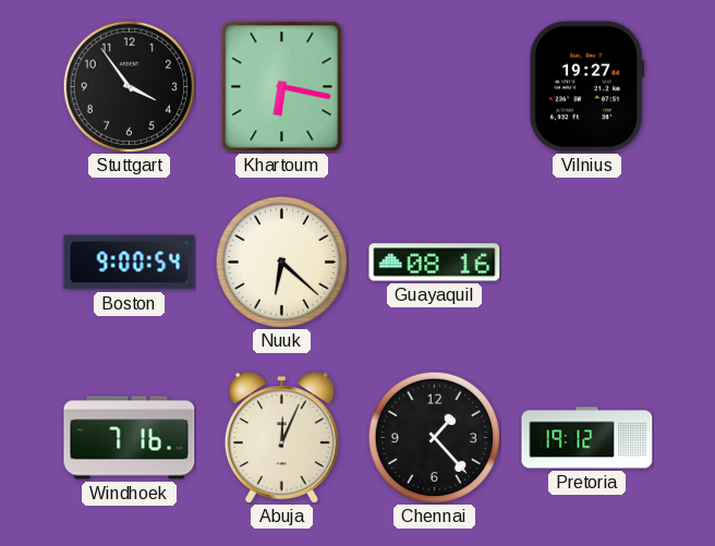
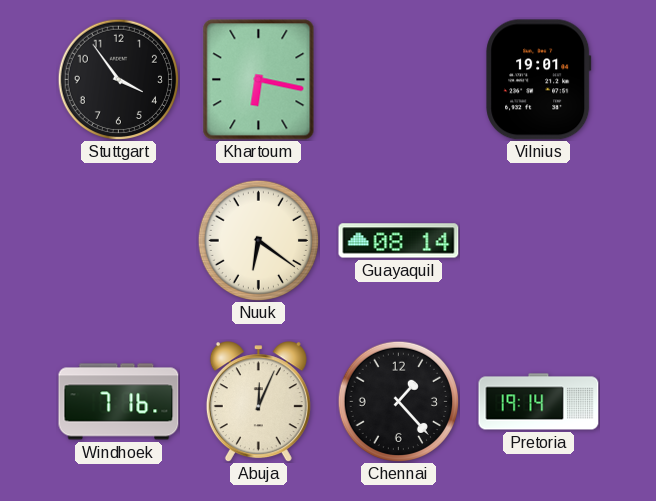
Vilnius: 19:27 -> 19:01 (539, 80)
Boston: 9:00 -> none (130, 263)
Nuuk: 6:22 -> 6:21 (258, 240)
Guayaquil: 08:16 -> 08:14 (399, 241)
Pretoria: 19:12 -> 19:14 (539, 402)
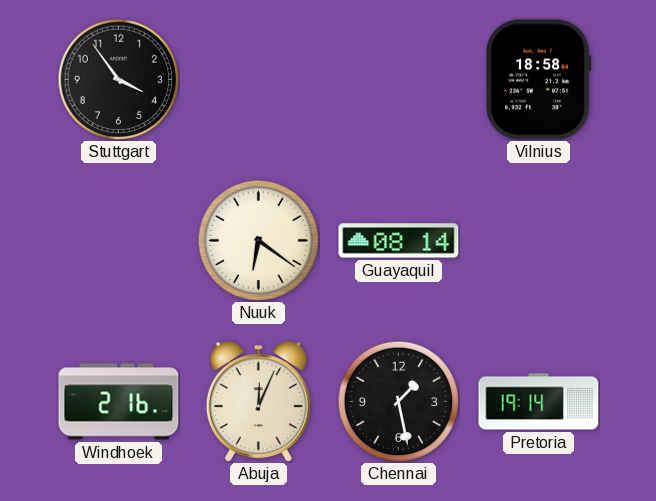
Khartoum: 6:17 -> none (259, 80)
Vilnius: 19:01 -> 18:58 (539, 80)
Windhoek: 7:16 -> 2:16 (119, 402)
Chennai: 1:23 -> 1:28 (398, 401)
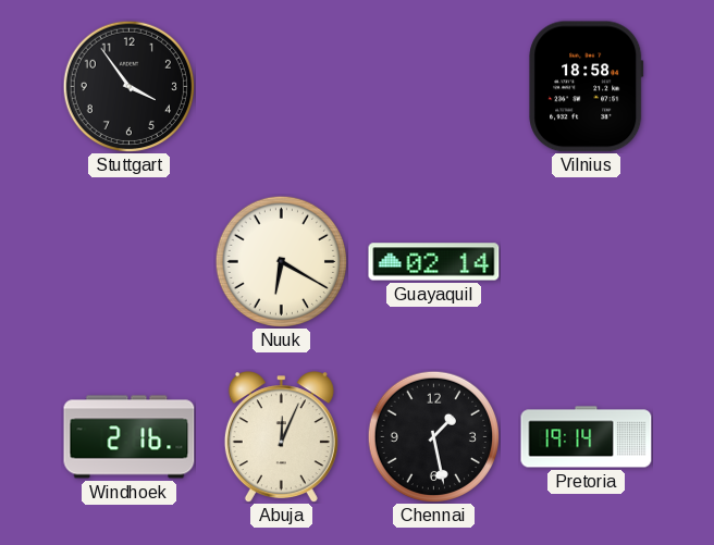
Nuuk: 6:21 -> 6:20 (281, 261)
Guayaquil: 08:14 -> 02:14 (434, 262)
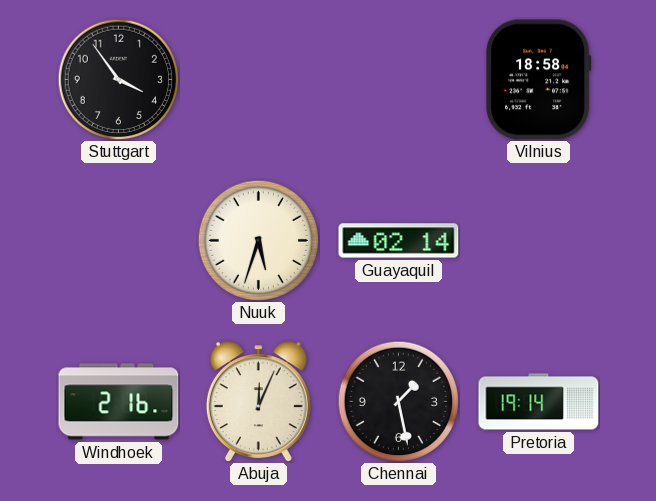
Nuuk: 6:20 -> 5:33 (258, 240)
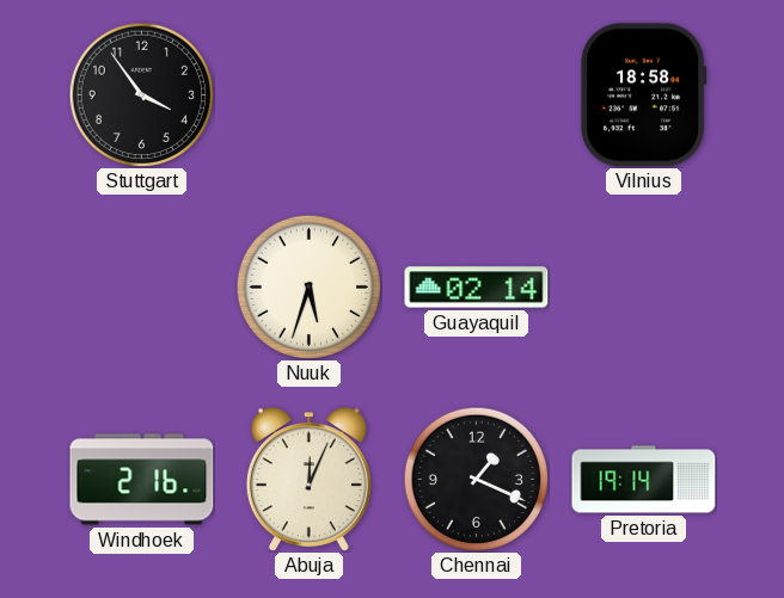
Chennai: 1:28 -> 1:19 (476, 479)
